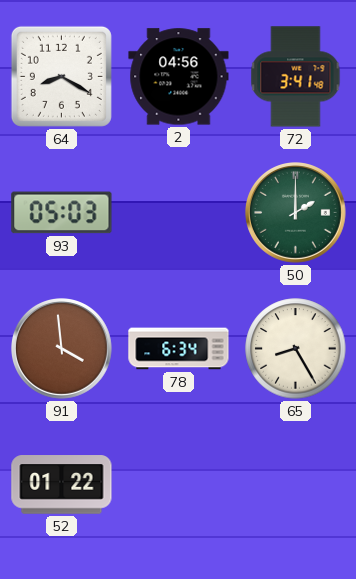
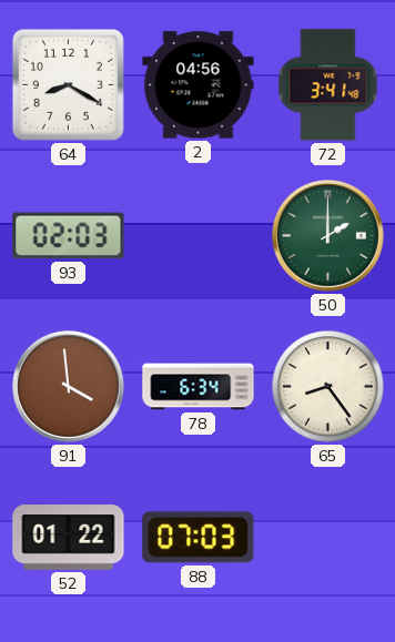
93: 05:03 -> 02:03 (69, 236)
65: 8:25 -> 8:24 (328, 387)
88: none -> 07:03 (199, 538)
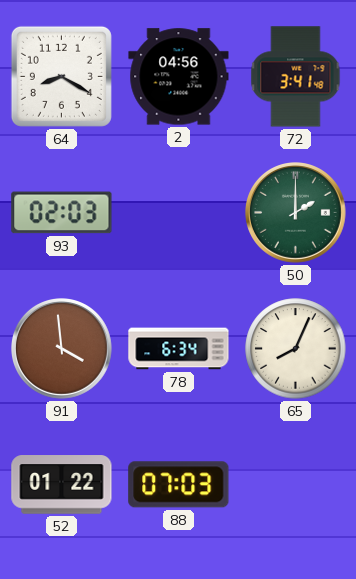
65: 8:24 -> 8:04 (296, 349)
